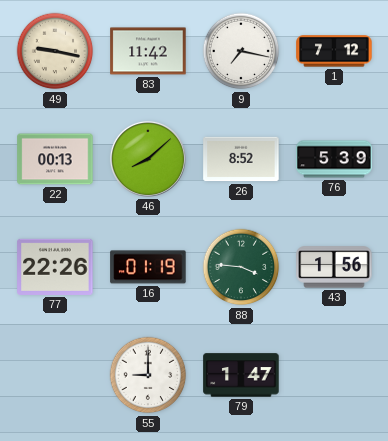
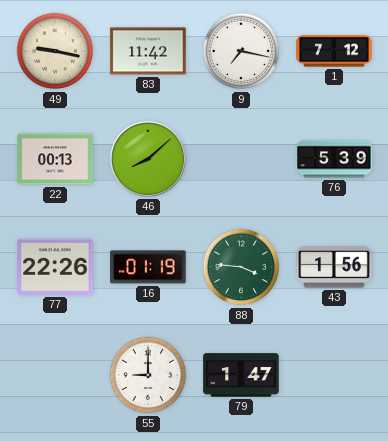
26: 8:52 -> none (241, 159)
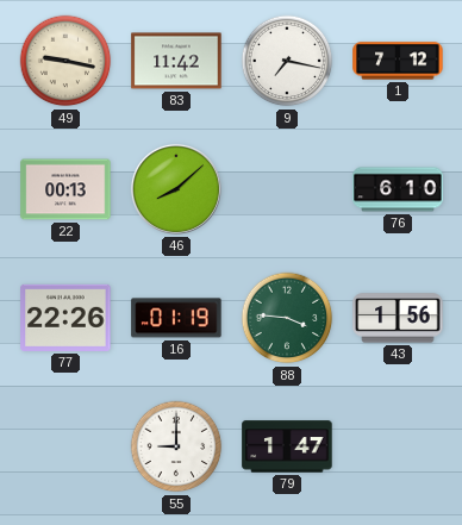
76: 5:39 -> 6:10 (398, 189)
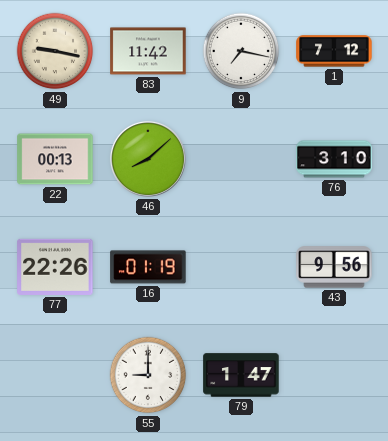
76: 6:10 -> 3:10 (334, 159)
88: 3:46 -> none (287, 318)
43: 1:56 -> 9:56 (334, 267)
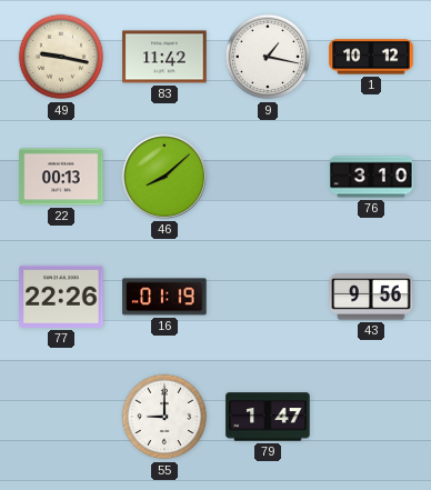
9: 7:17 -> 1:17 (268, 57)
1: 7:12 -> 10:12 (371, 57)
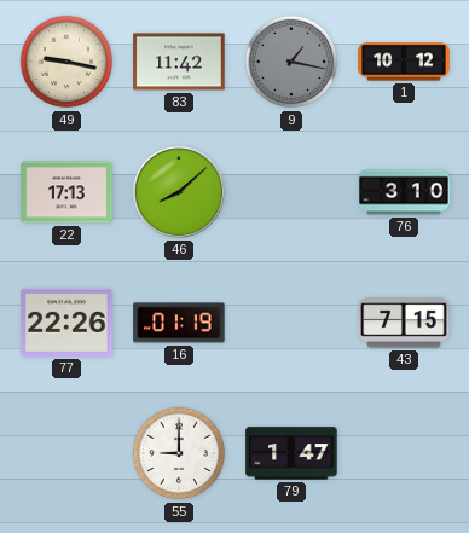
9 dial: white -> grey (291, 62)
22: 00:13 -> 17:13 (66, 192)
43: 9:56 -> 7:15 (404, 323)
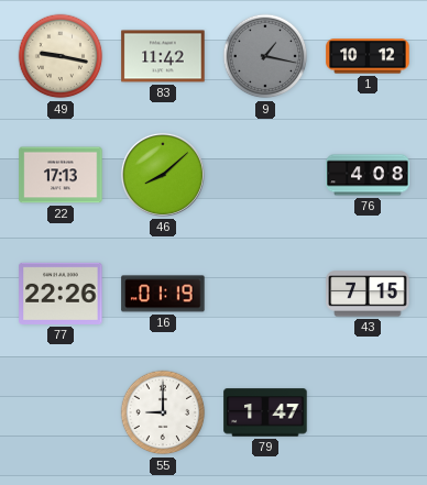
76: 3:10 -> 4:08 (368, 175)
